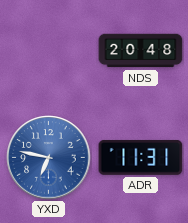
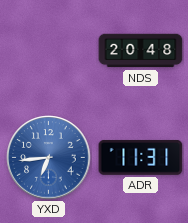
YXD: 6:47 -> 6:44 (49, 158)
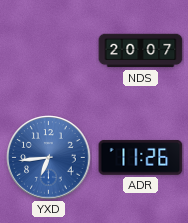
NDS: 20:48 -> 20:07 (141, 51)
ADR: 11:31 -> 11:26 (141, 158)
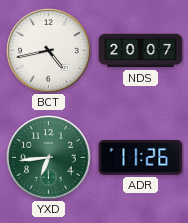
BCT: none -> 4:43 (49, 51)
YXD dial: blue -> green (49, 158)
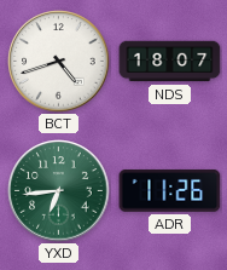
BCT: 4:43 -> 4:42 (59, 62)
NDS: 20:07 -> 18:07 (170, 62)
